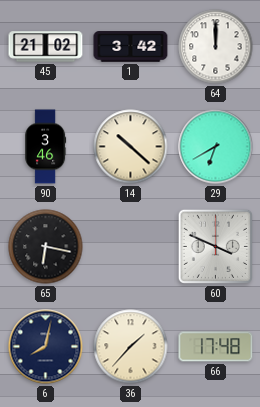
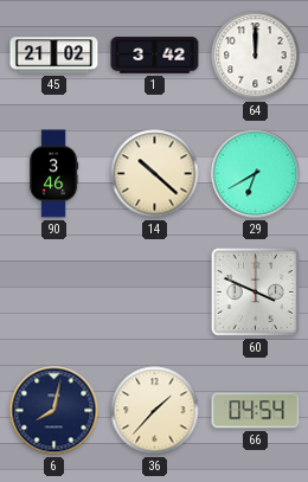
65: 6:17 -> none (46, 247)
66: 17:48 -> 04:54 (256, 411)
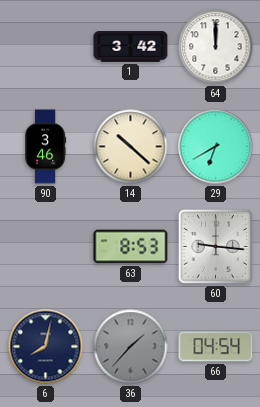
45: 21:02 -> none (54, 56)
63: none -> 8:53 (131, 247)
60: 3:49 -> 9:16 (215, 246)
36 dial: cream -> grey (131, 347)
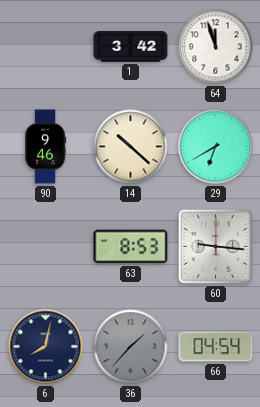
64: 12:00 -> 11:57 (216, 47)
90: 3:46 -> 9:46 (46, 147)
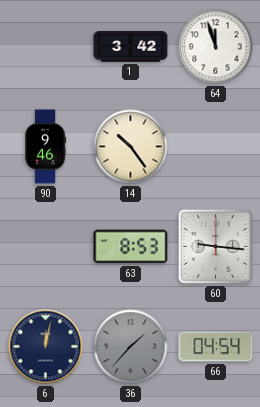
14: 10:22 -> 10:24 (131, 147)
29: 6:40 -> none (216, 147)
6: 8:02 -> 12:02 (46, 347)
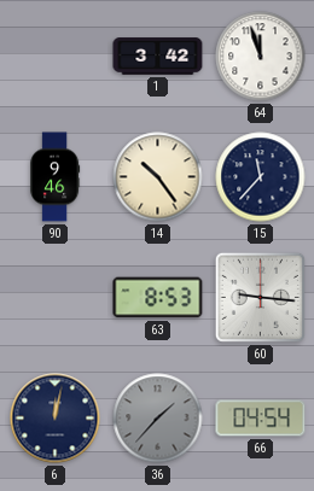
15: none -> 11:37 (261, 177)
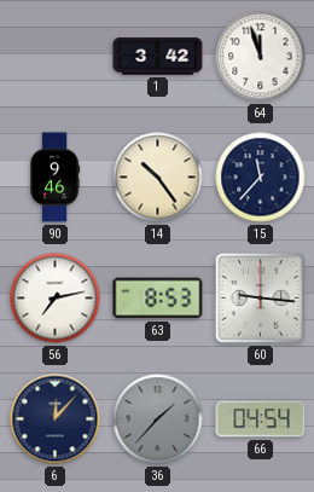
56: none -> 7:13 (56, 299)
6: 12:02 -> 12:07 (56, 419)
